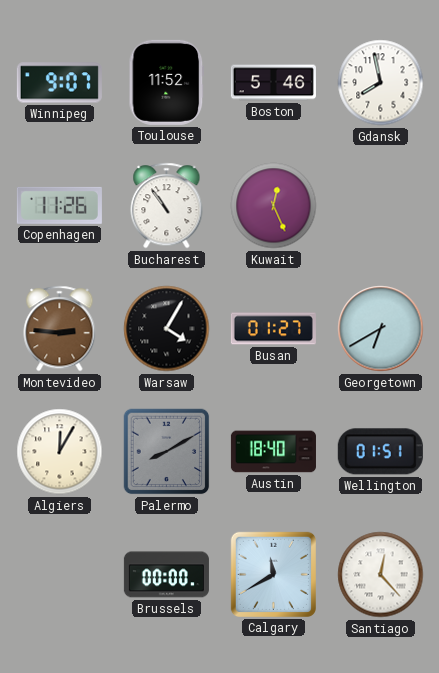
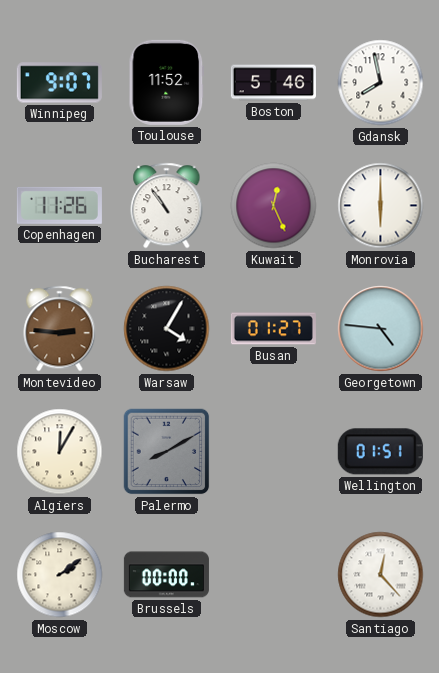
Monrovia: none -> 6:00 (381, 206)
Georgetown: 6:40 -> 4:46 (381, 329)
Austin: 18:40 -> none (273, 452)
Moscow: none -> 2:09 (60, 575)
Calgary: 11:40 -> none (273, 574)
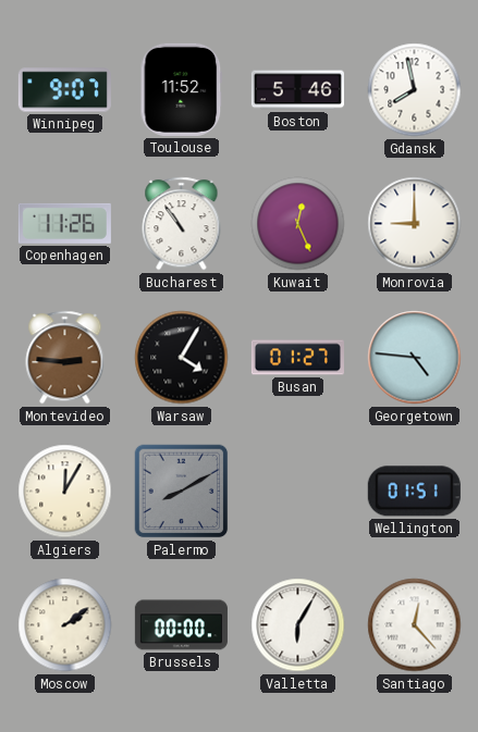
Monrovia: 6:00 -> 9:00 (415, 224)
Valletta: none -> 6:05 (298, 625)
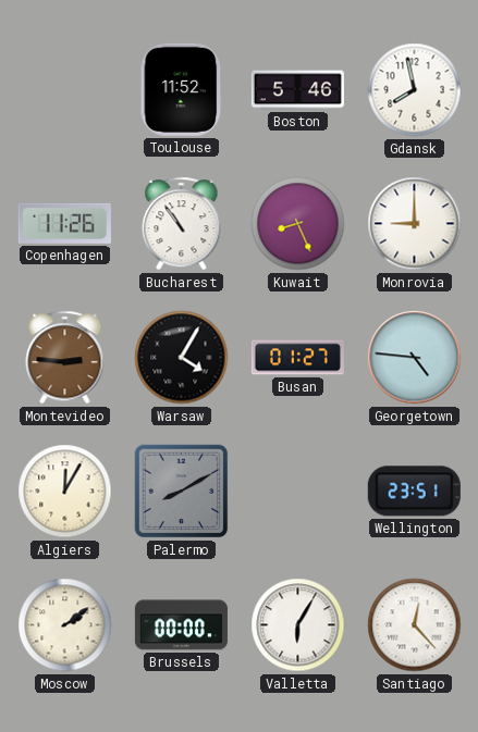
Winnipeg: 9:07 -> none (64, 90)
Kuwait: 12:26 -> 8:26 (298, 224)
Wellington: 01:51 -> 23:51 (414, 492)
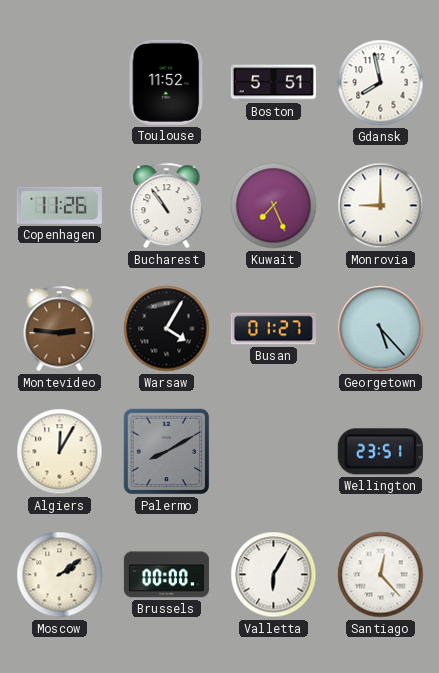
Boston: 5:46 -> 5:51 (273, 83)
Kuwait: 8:26 -> 7:26 (274, 206)
Georgetown: 4:46 -> 5:23 (381, 329)
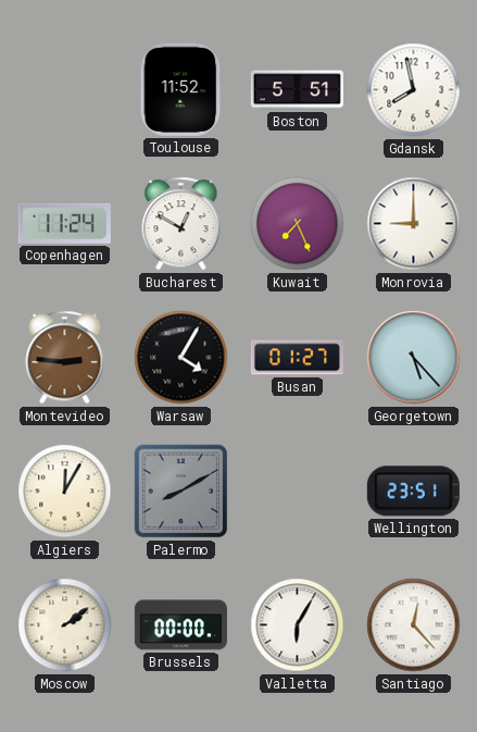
Copenhagen: 11:26 -> 11:24 (64, 223)
Bucharest: 10:54 -> 12:50 (181, 224)
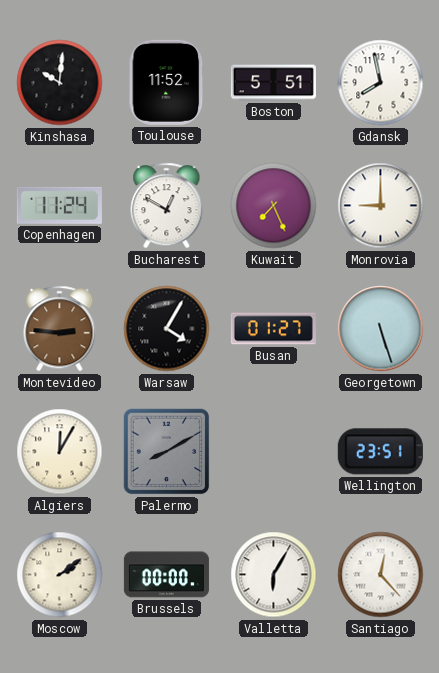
Kinshasa: none -> 10:01 (60, 83)
Georgetown: 5:23 -> 5:27 (381, 329)
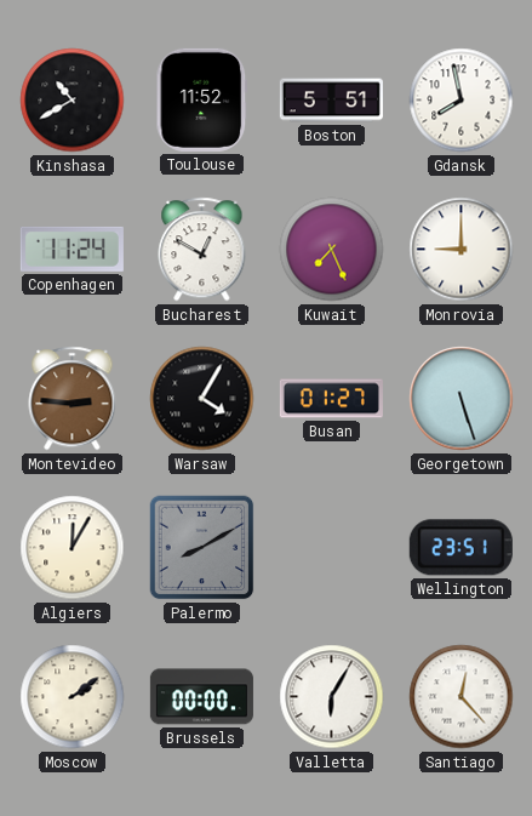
Kinshasa: 10:01 -> 10:40 (73, 101)
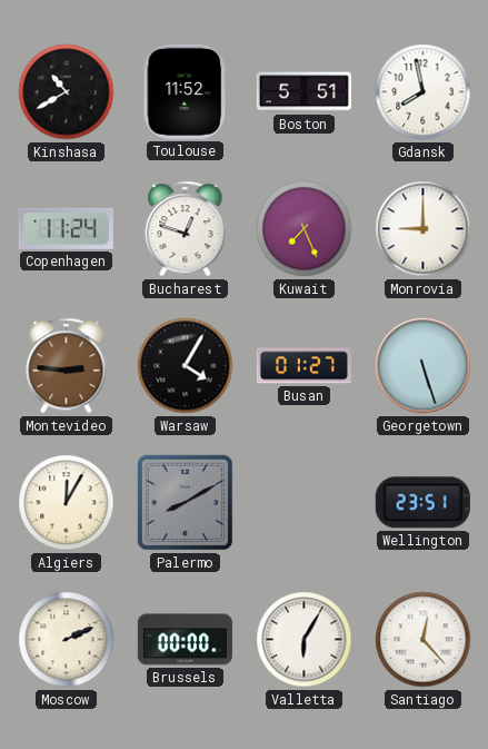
Bucharest: 12:50 -> 12:48 (186, 229)
Moscow: 2:09 -> 2:11 (67, 640)
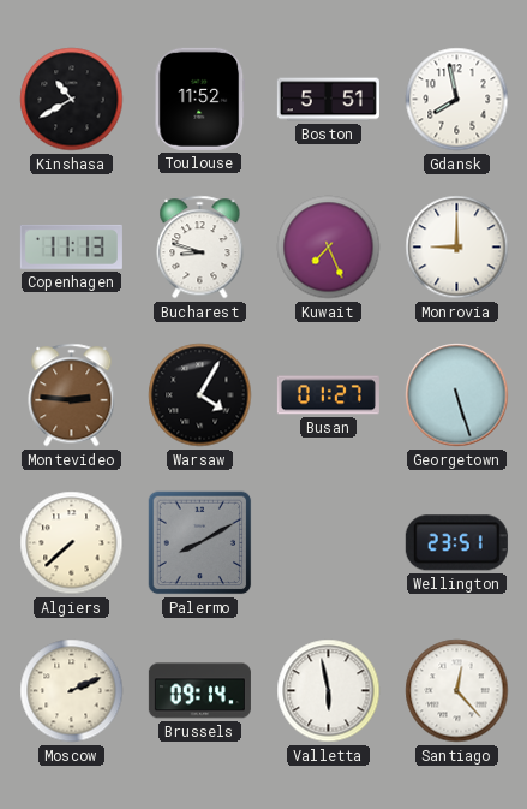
Copenhagen: 11:24 -> 11:13 (71, 246)
Bucharest: 12:48 -> 8:48 (200, 248)
Algiers: 12:05 -> 7:38 (72, 543)
Brussels: 00:00 -> 09:14 (199, 691)
Valletta: 6:05 -> 5:58 (329, 691)
